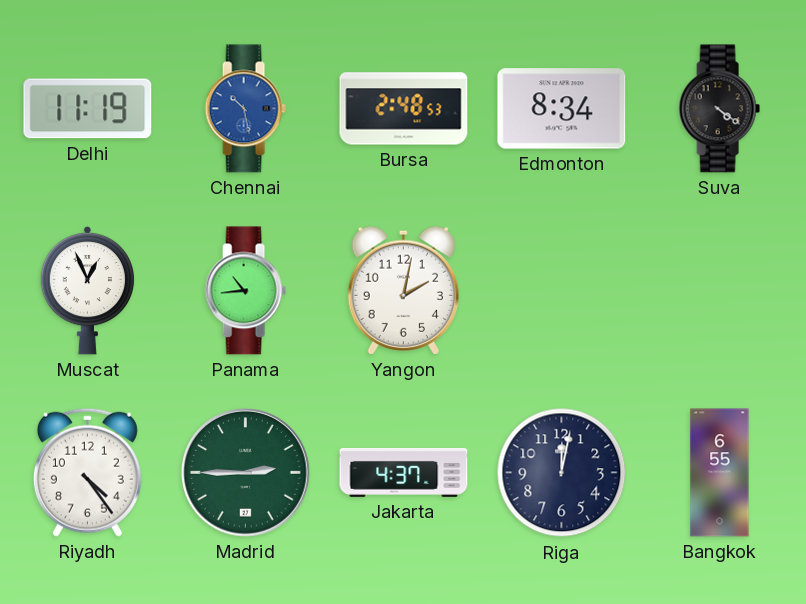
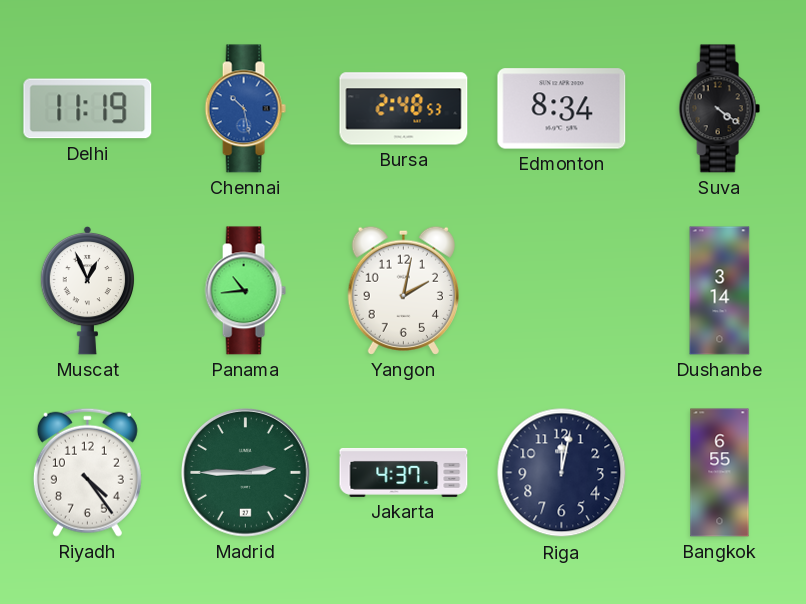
Dushanbe: none -> 3:14 (720, 291)
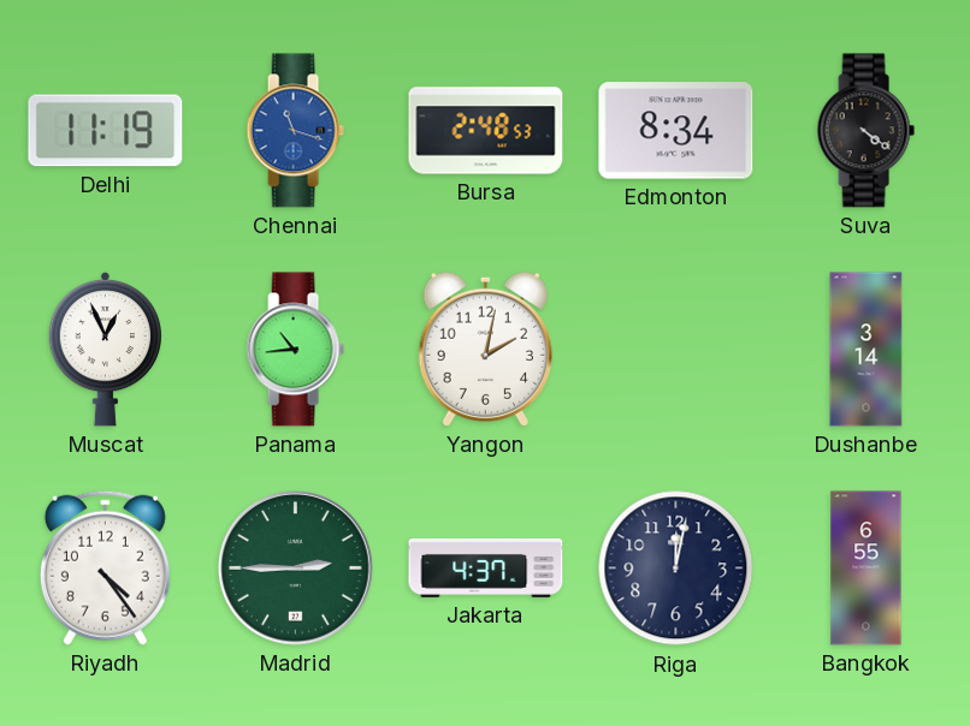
Chennai: 10:28 -> 11:18 (295, 131)
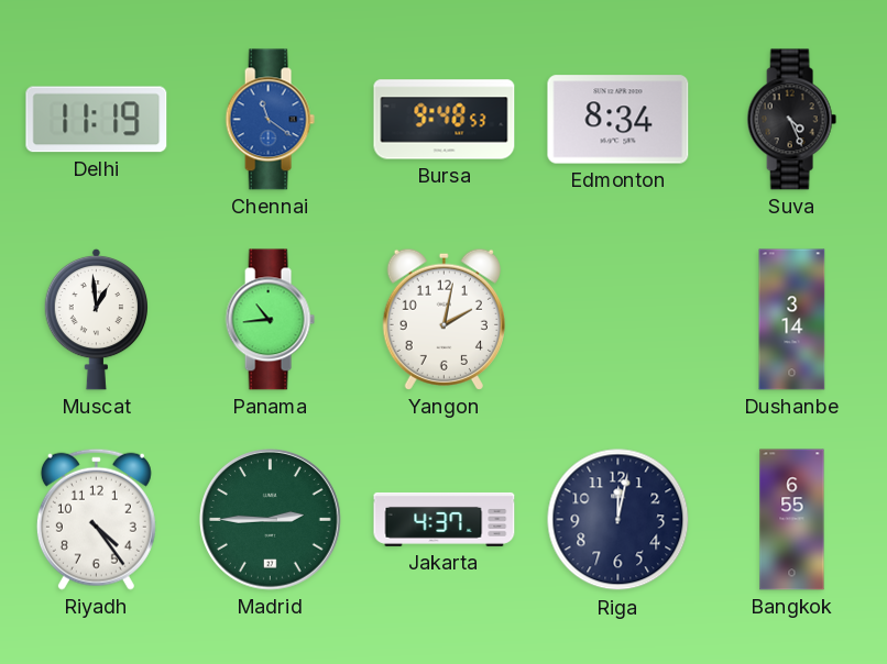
Chennai: 11:18 -> 11:21 (270, 120)
Bursa: 2:48 -> 9:48 (445, 120)
Suva: 4:21 -> 4:26 (791, 120)
Muscat: 12:56 -> 12:59 (97, 319)
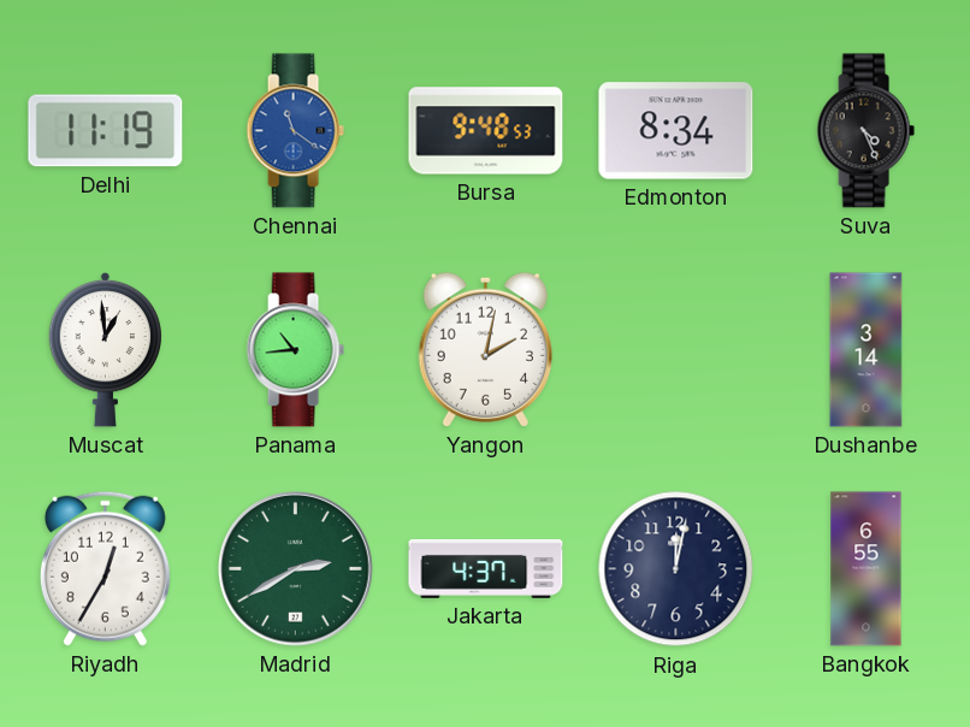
Riyadh: 4:24 -> 12:35 (105, 568)
Madrid: 2:45 -> 2:40 (296, 569)
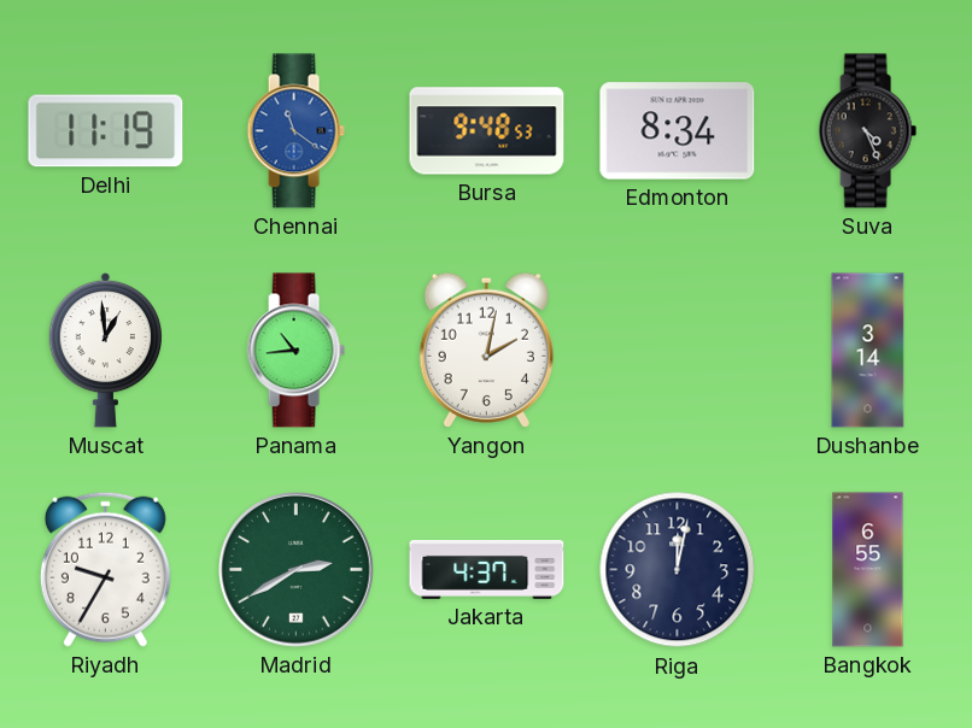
Riyadh: 12:35 -> 9:35 (105, 569)
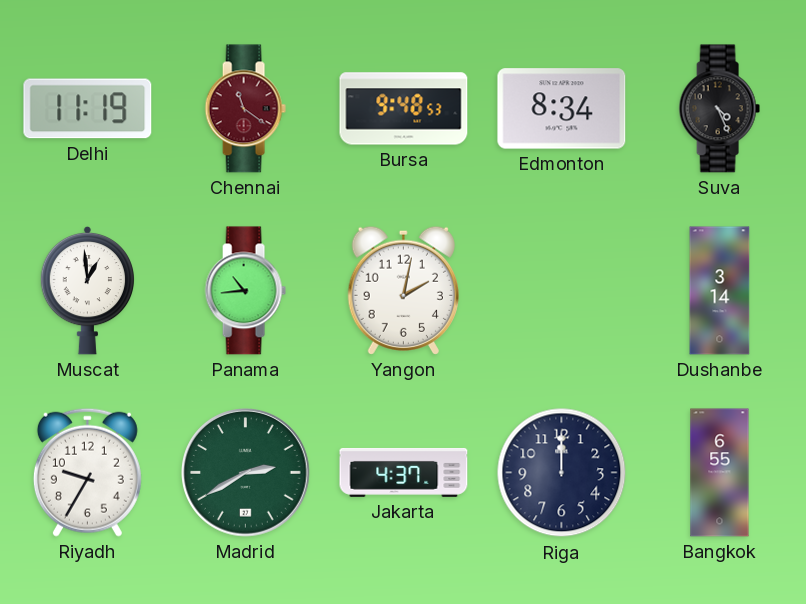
Chennai dial: blue -> burgundy (245, 109)
Riga: 12:02 -> 12:00 (562, 473)
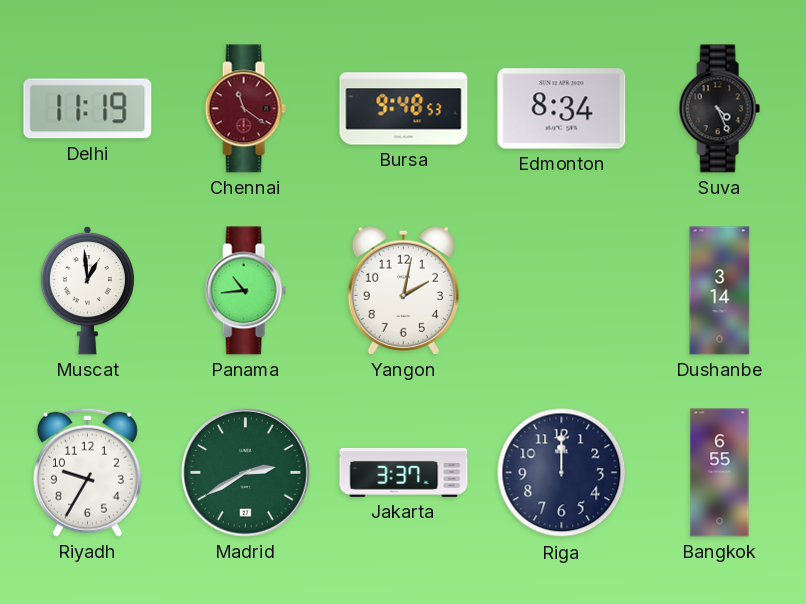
Jakarta: 4:37 -> 3:37 (404, 472)
